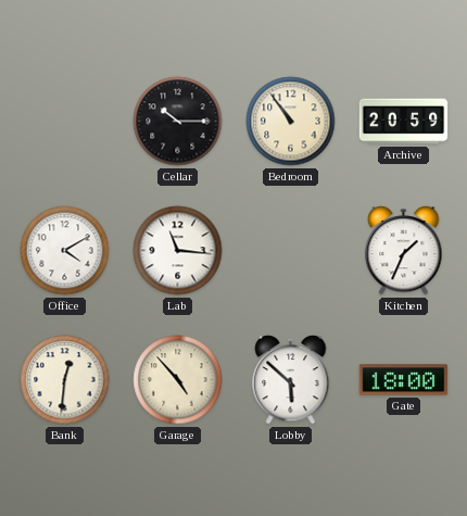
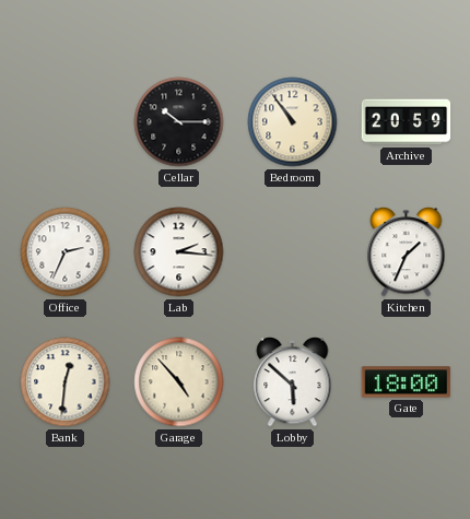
Office: 4:10 -> 2:34 (66, 252)
Lab: 11:16 -> 2:16 (179, 252)
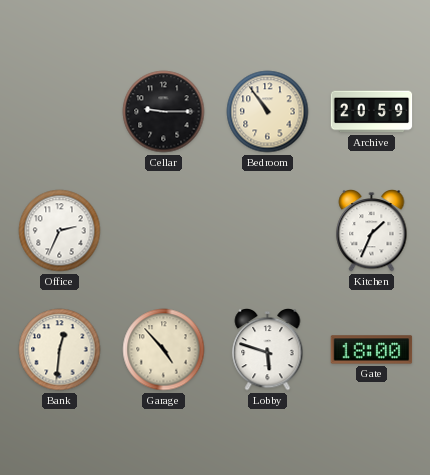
Cellar: 10:15 -> 9:15 (164, 112)
Lab: 2:16 -> none (179, 252)
Lobby: 5:52 -> 5:48 (268, 350)
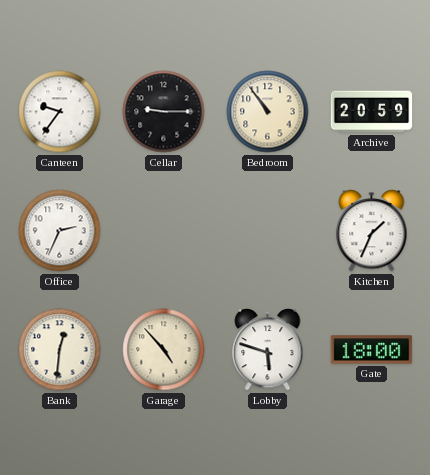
Canteen: none -> 9:36 (60, 112)
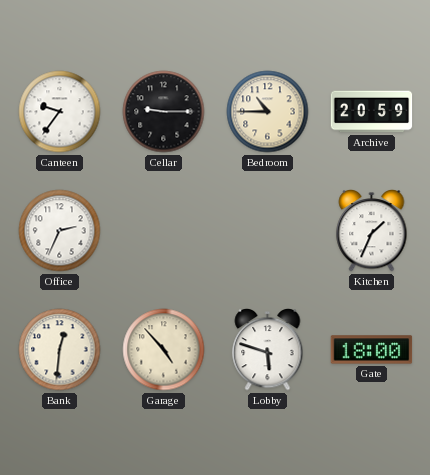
Bedroom: 10:54 -> 10:45 (268, 112)
